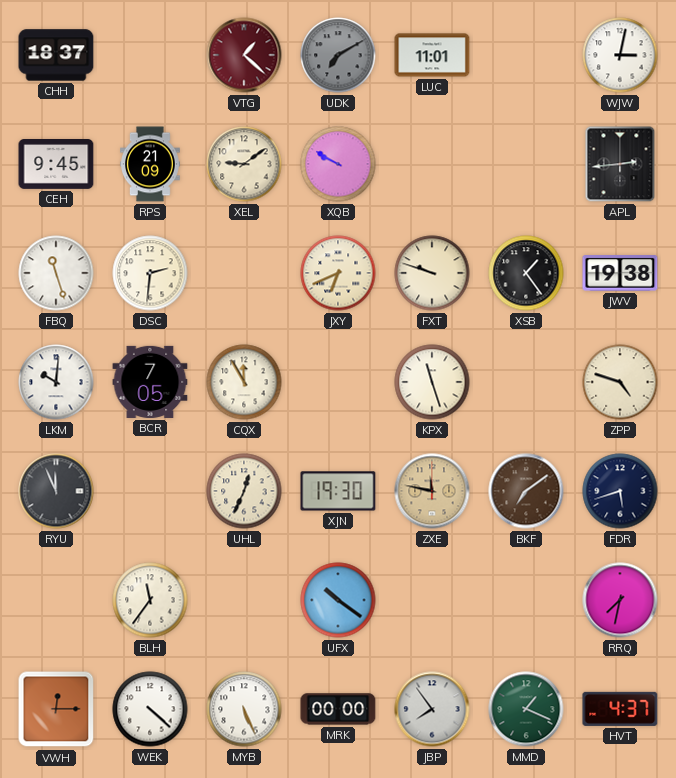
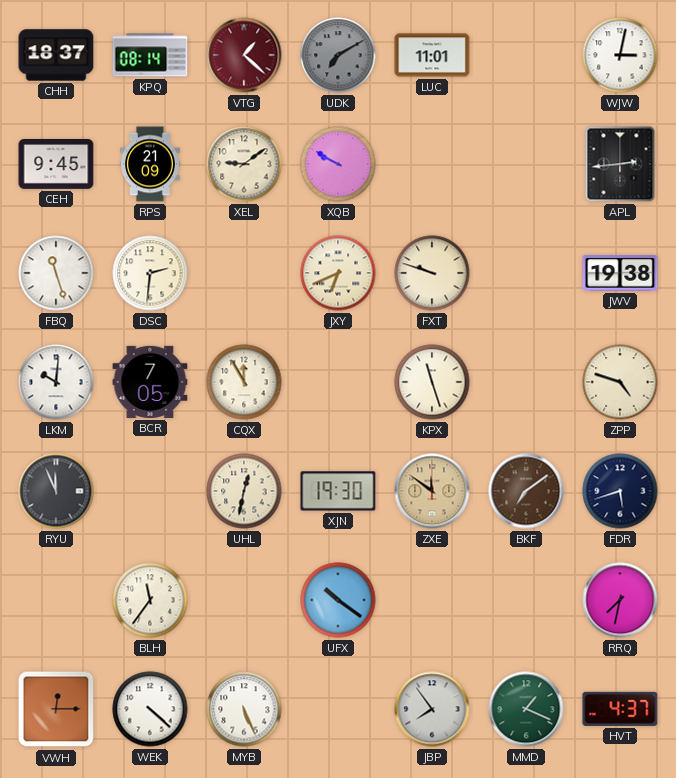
KPQ: none -> 08:14 (150, 55)
XSB: 1:24 -> none (526, 273)
UHL: 12:34 -> 12:32 (244, 491)
ZXE: 11:47 -> 11:51 (432, 491)
MRK: 00:00 -> none (338, 709)
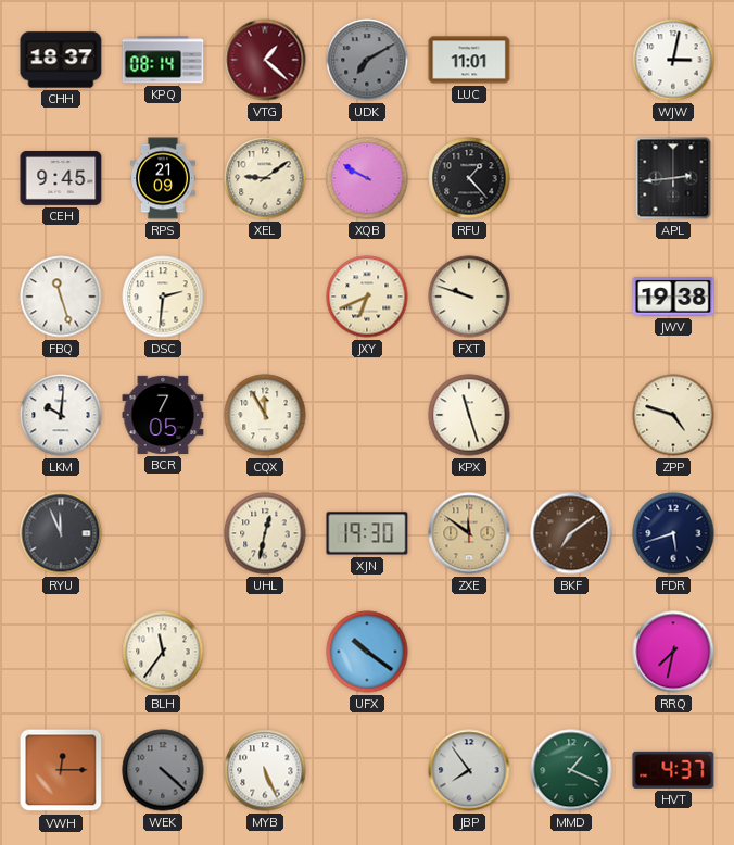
RFU: none -> 1:23 (469, 178)
WEK dial: white -> grey (163, 770)
